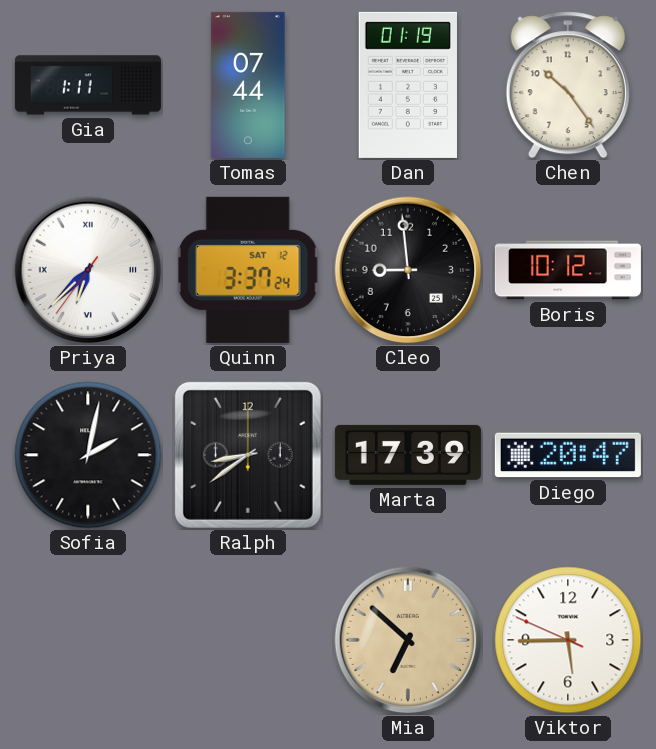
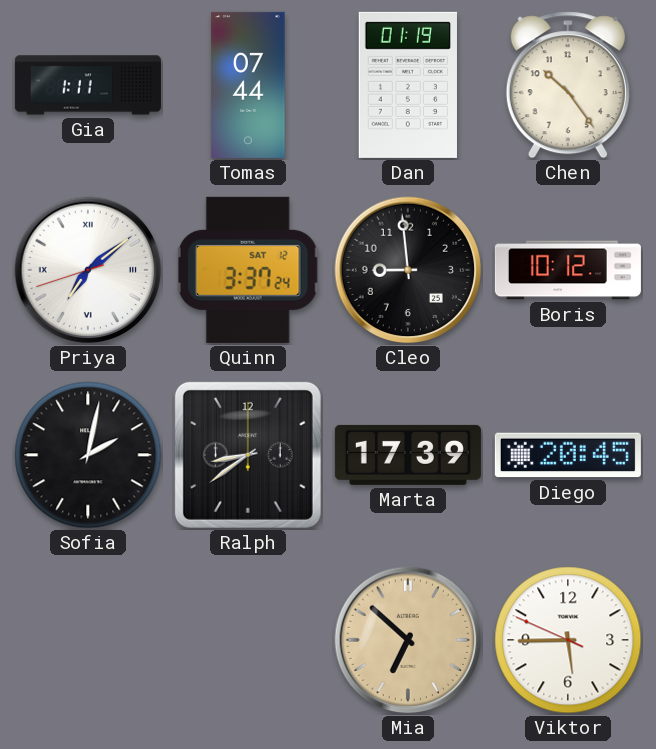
Priya: 6:37 -> 7:08 (88, 270)
Diego: 20:47 -> 20:45 (568, 455)
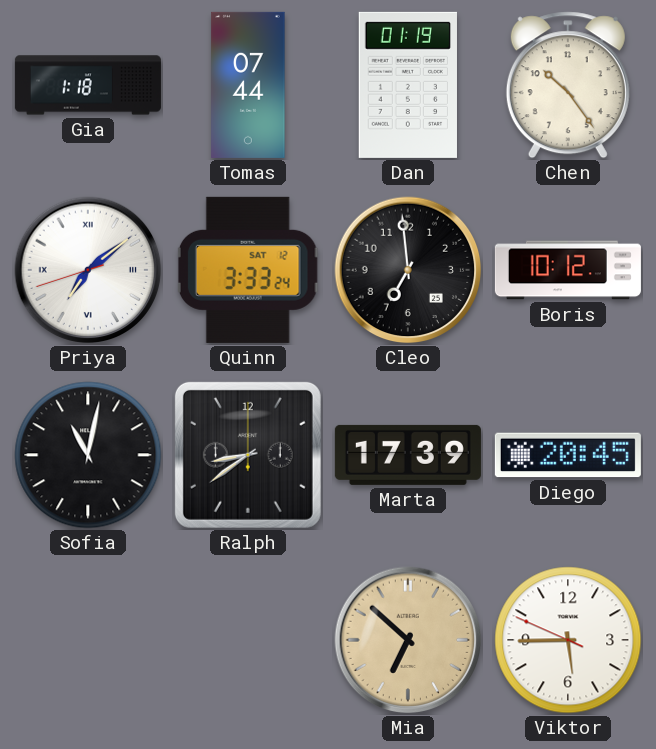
Gia: 1:11 -> 1:18 (88, 85)
Quinn: 3:37 -> 3:33 (248, 270)
Cleo: 8:59 -> 6:59 (408, 270)
Sofia: 2:02 -> 11:02 (88, 455)
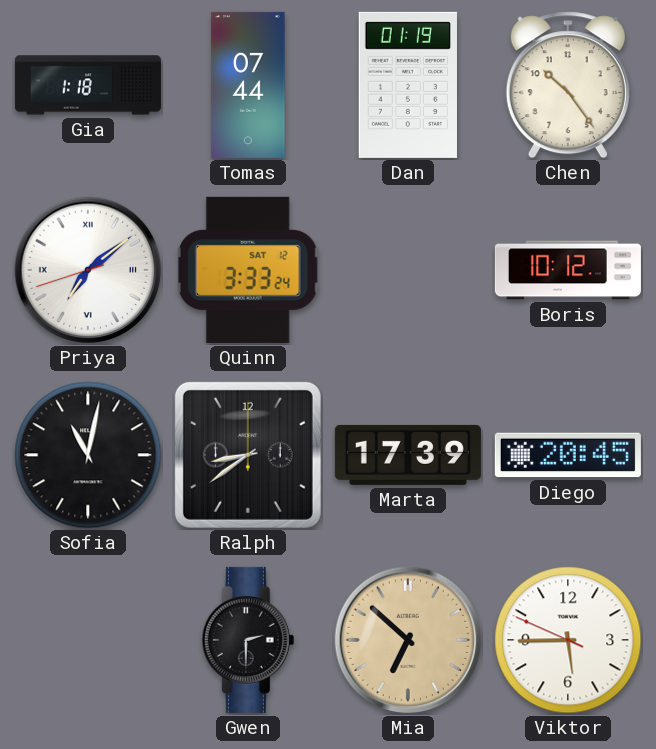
Cleo: 6:59 -> none (408, 270)
Gwen: none -> 2:30 (248, 640)
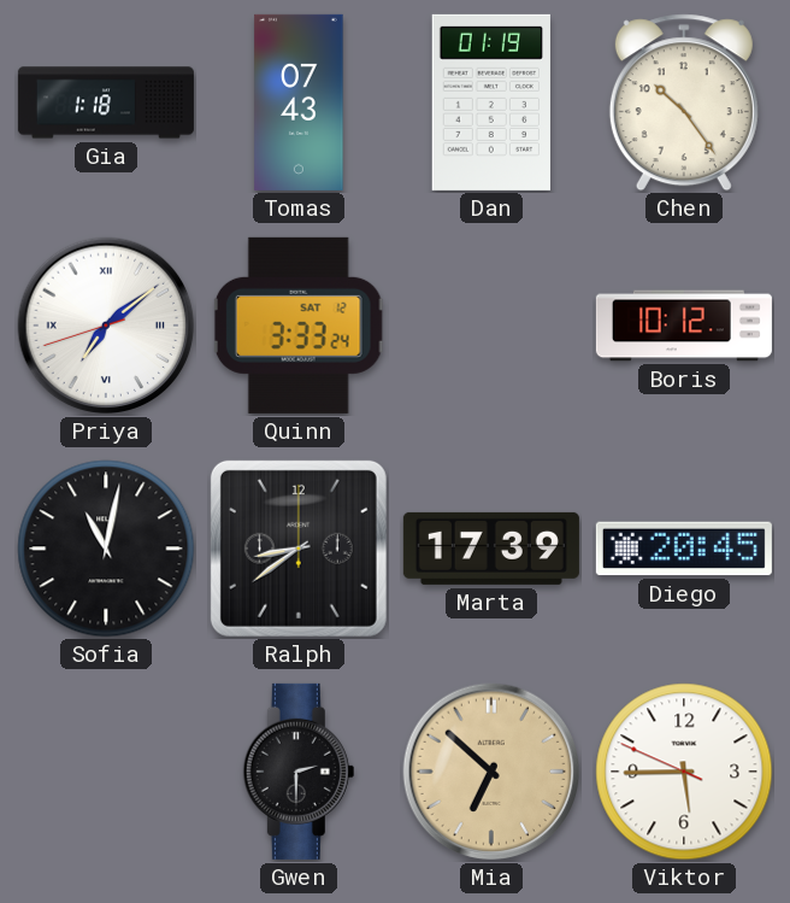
Tomas: 07:44 -> 07:43 (299, 102)
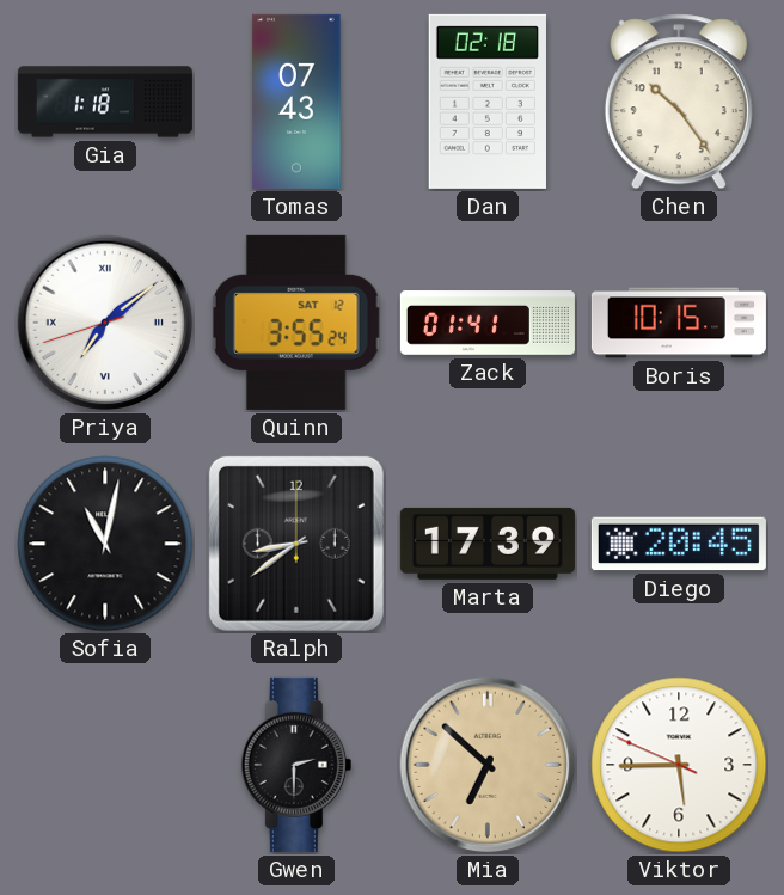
Dan: 01:19 -> 02:18 (488, 102)
Quinn: 3:33 -> 3:55 (296, 323)
Zack: none -> 01:41 (488, 323)
Boris: 10:12 -> 10:15 (679, 323)
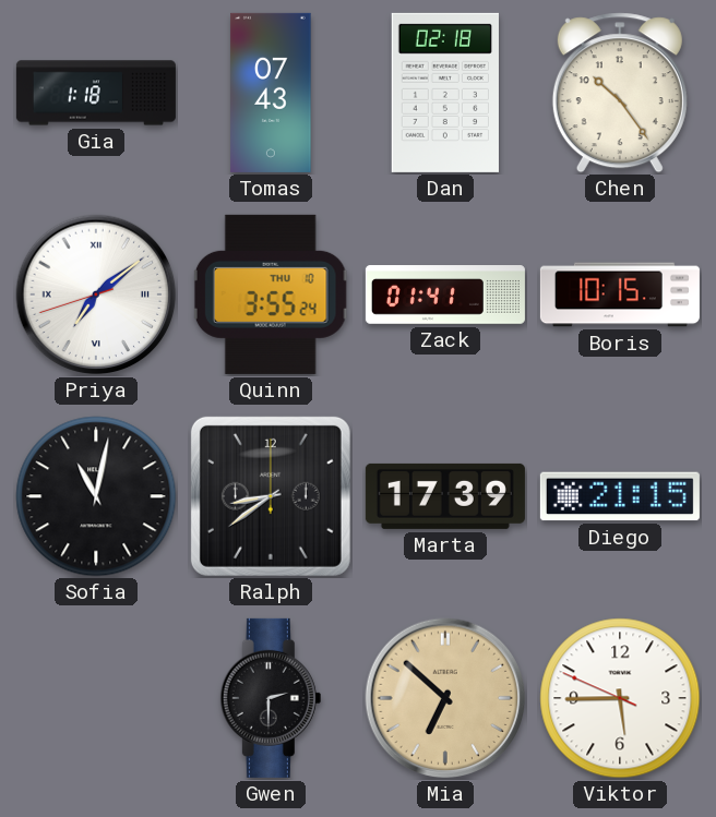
Quinn date: SAT 12 -> THU 10 (271, 295)
Diego: 20:45 -> 21:15 (620, 496)
